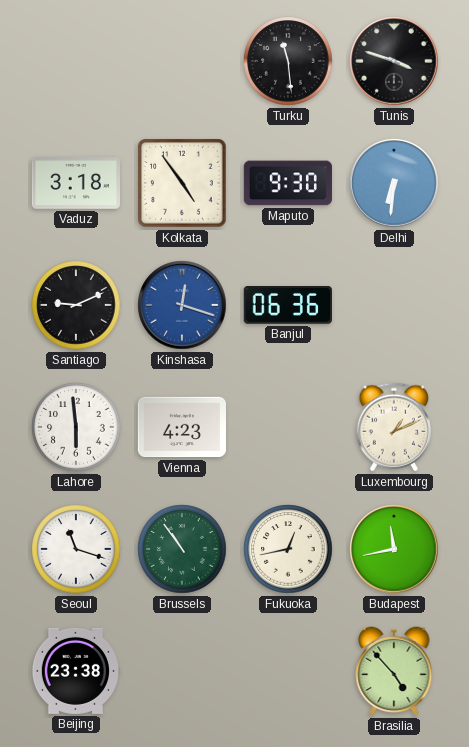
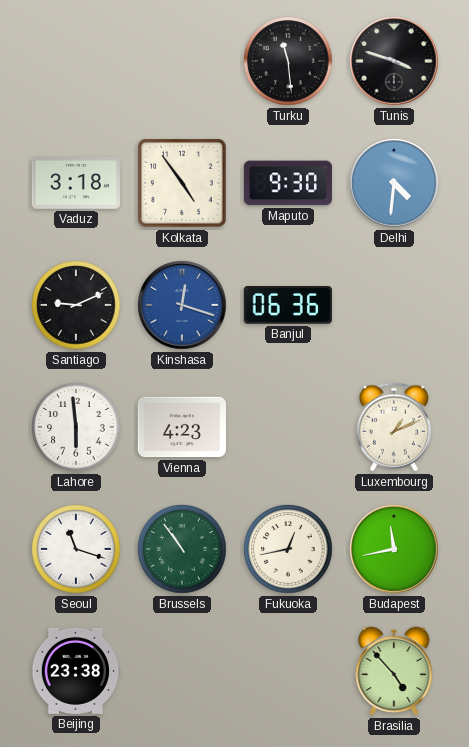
Delhi: 6:31 -> 4:31 (394, 183)
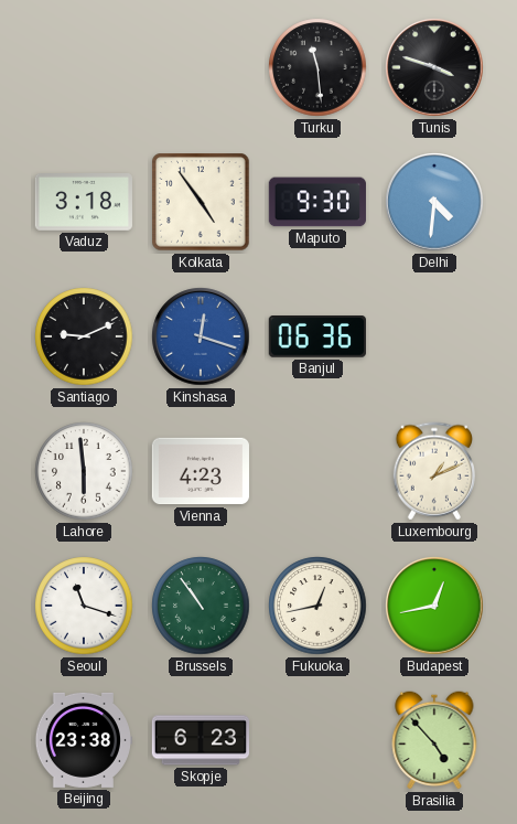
Budapest: 11:43 -> 12:43 (434, 606)
Skopje: none -> 6:23 (200, 740)
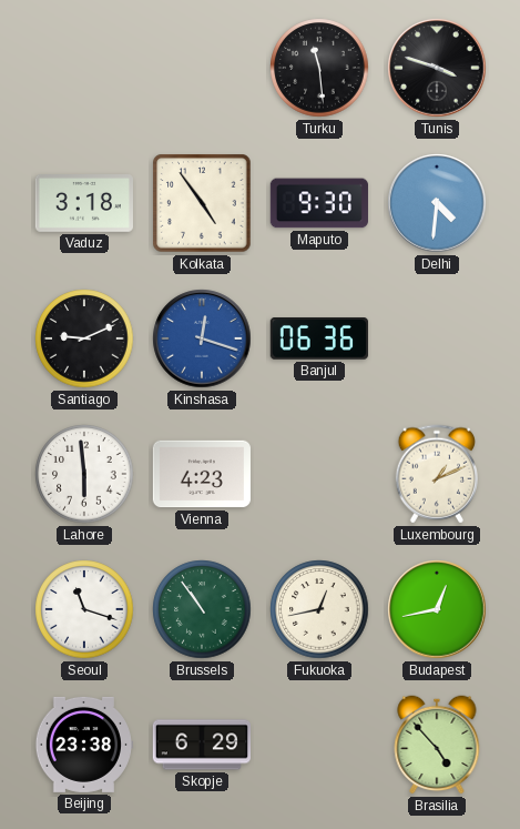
Skopje: 6:23 -> 6:29 (201, 745)
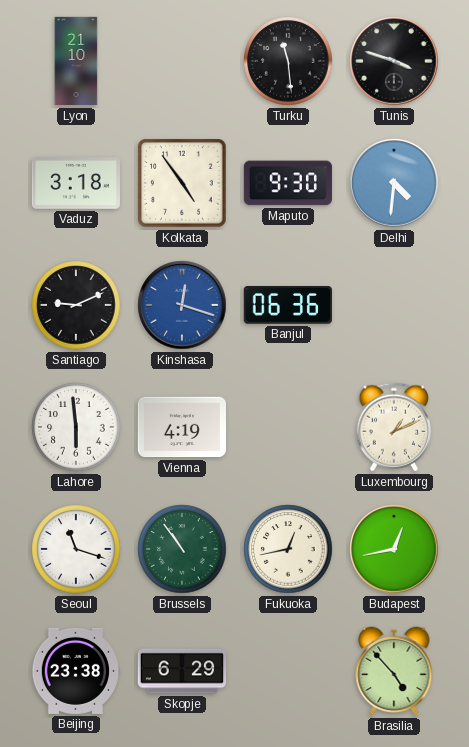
Lyon: none -> 21:10 (76, 61)
Vienna: 4:23 -> 4:19 (181, 427)
